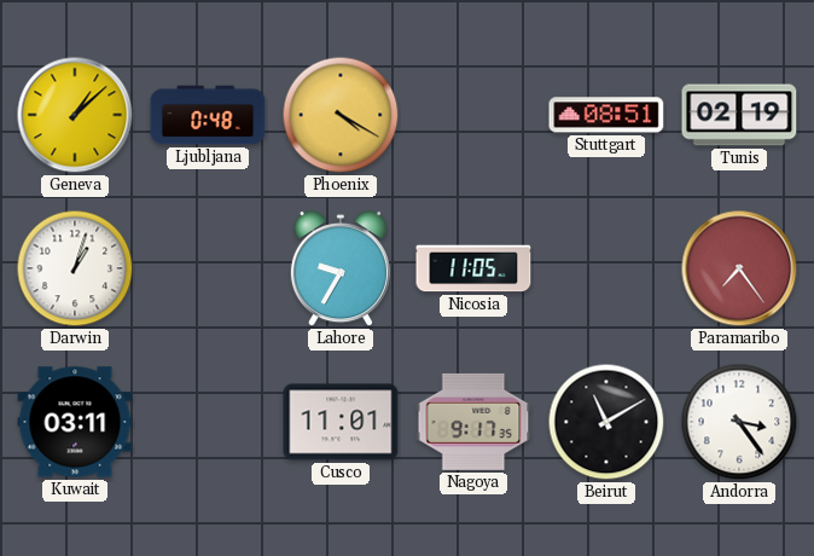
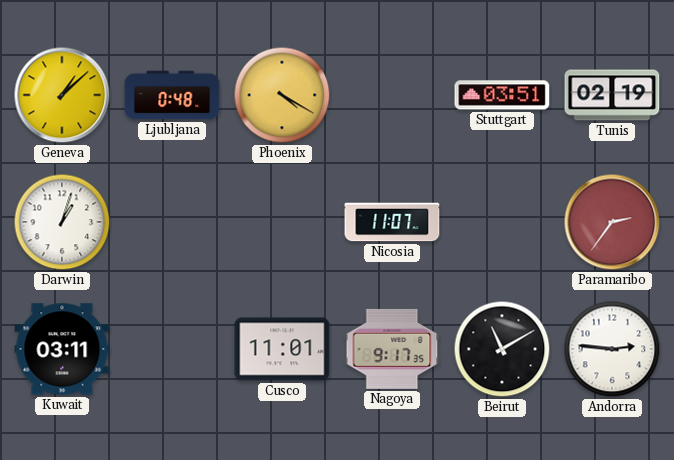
Stuttgart: 08:51 -> 03:51 (502, 95)
Lahore: 9:35 -> none (341, 270)
Nicosia: 11:05 -> 11:07 (392, 222)
Paramaribo: 7:24 -> 2:36 (612, 222)
Andorra: 3:24 -> 2:46 (612, 349)
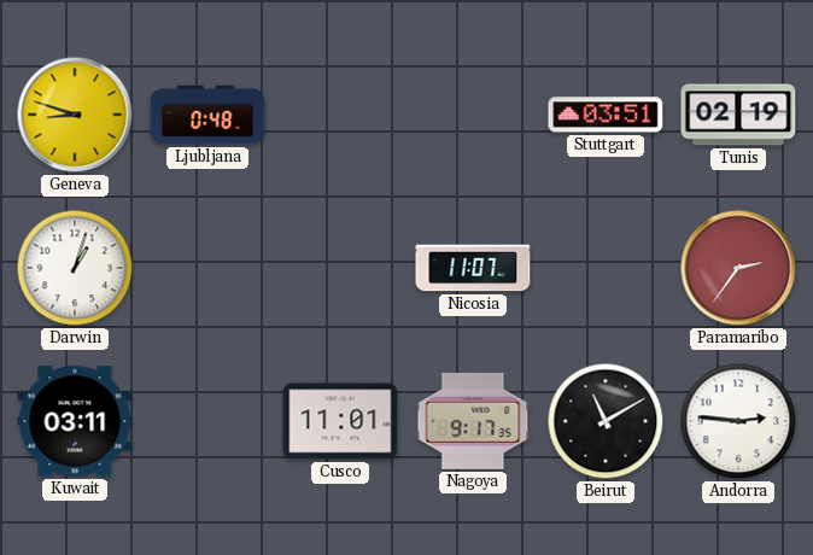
Geneva: 1:08 -> 8:48 (75, 115)
Phoenix: 4:20 -> none (282, 95)
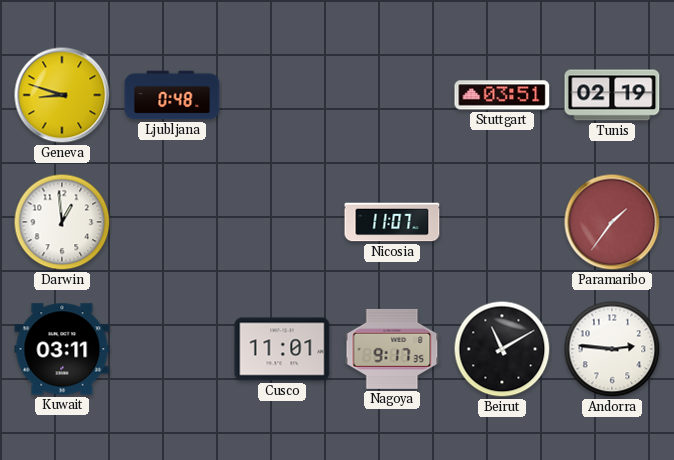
Darwin: 1:03 -> 12:59 (62, 222)
Paramaribo: 2:36 -> 1:36 (612, 222)
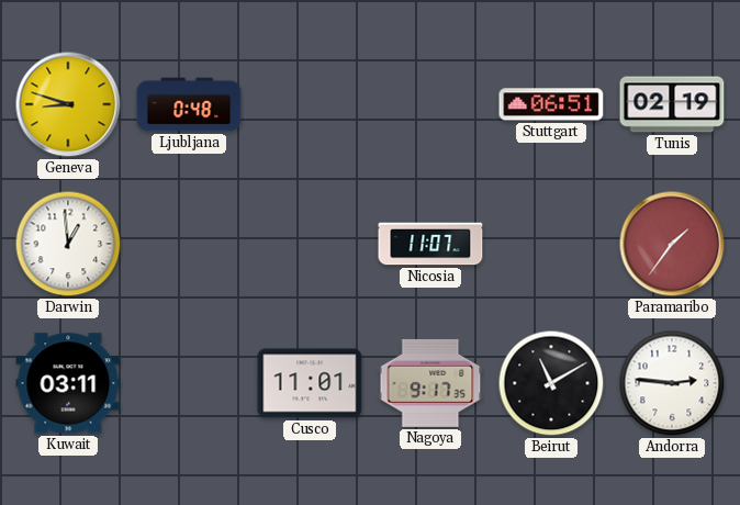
Stuttgart: 03:51 -> 06:51 (551, 104)
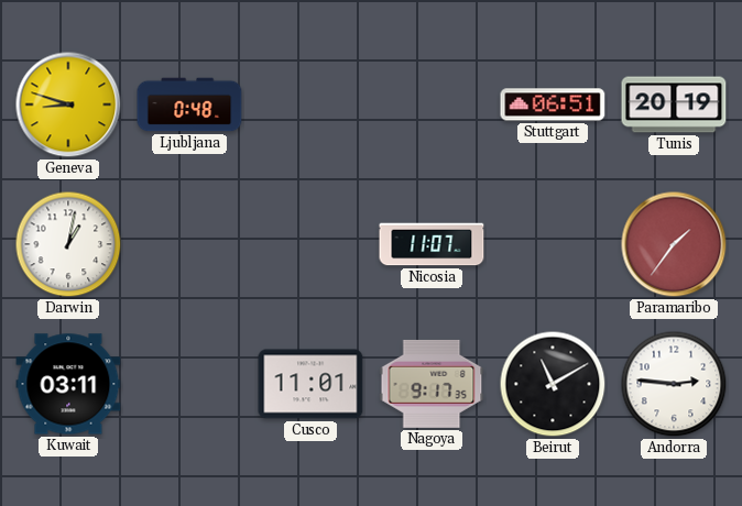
Tunis: 02:19 -> 20:19 (674, 105)
Darwin: 12:59 -> 1:02 (68, 244)
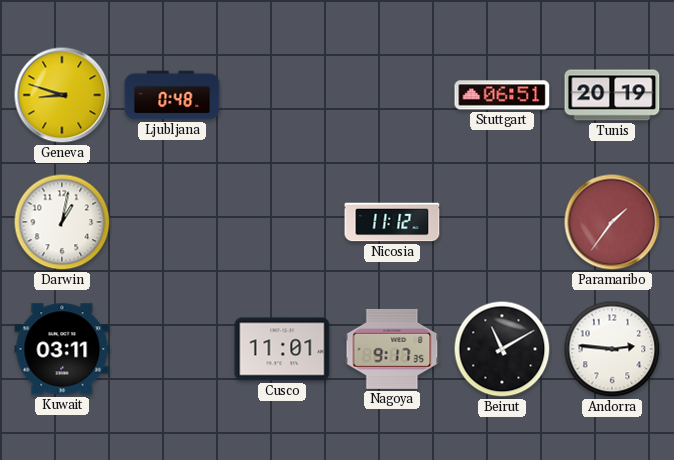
Nicosia: 11:07 -> 11:12 (392, 222)
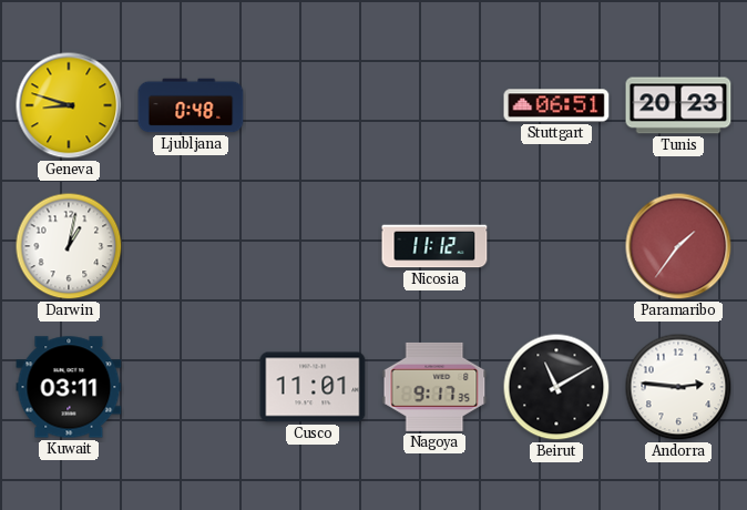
Tunis: 20:19 -> 20:23 (678, 105)
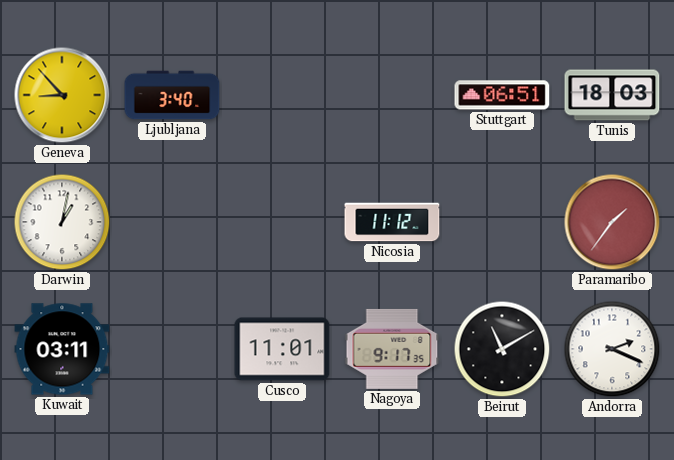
Geneva: 8:48 -> 8:53 (62, 95)
Ljubljana: 0:48 -> 3:40 (172, 95)
Tunis: 20:23 -> 18:03 (612, 95)
Andorra: 2:46 -> 2:19 (612, 349)
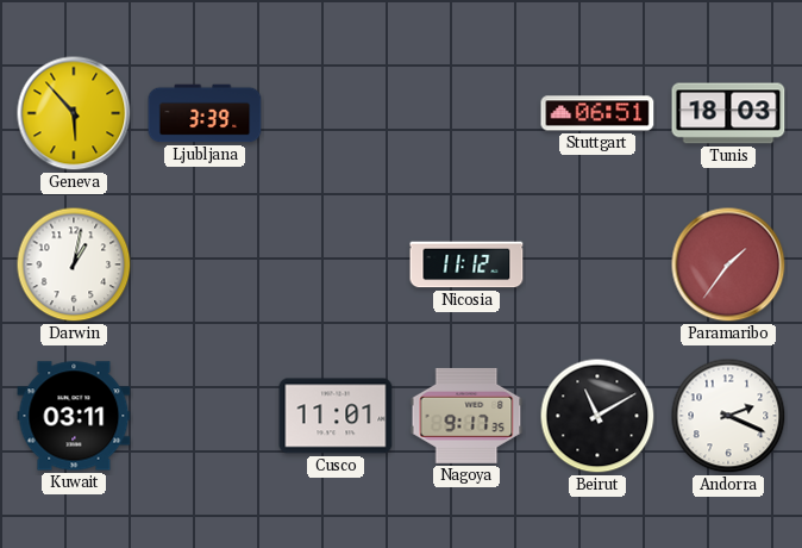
Geneva: 8:53 -> 5:53 (74, 113)
Ljubljana: 3:40 -> 3:39 (205, 113)
